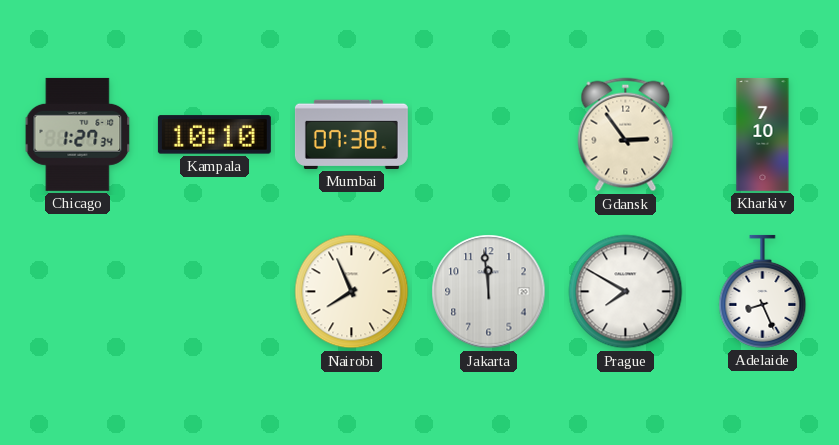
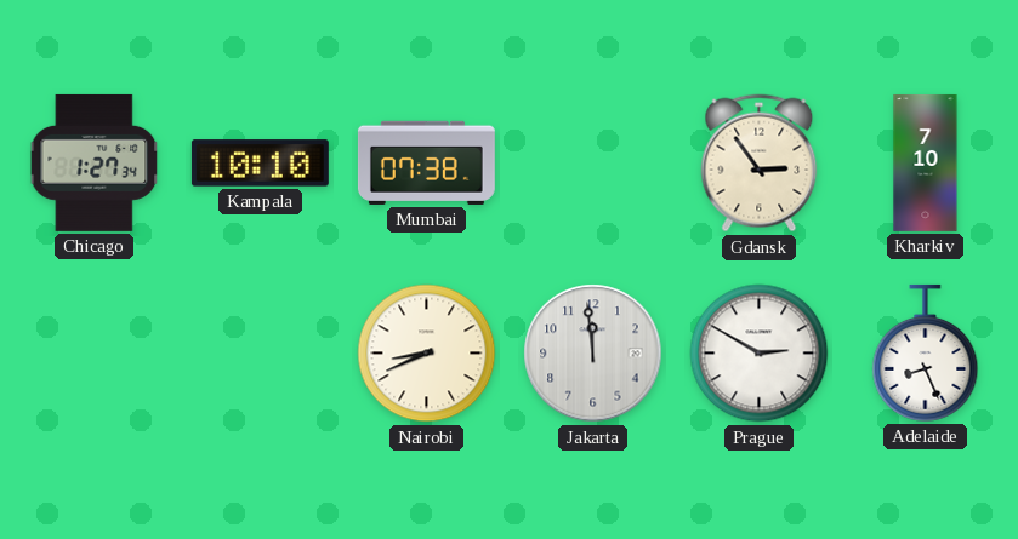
Nairobi: 7:56 -> 8:41 (427, 354)
Prague: 7:50 -> 2:50 (760, 354)
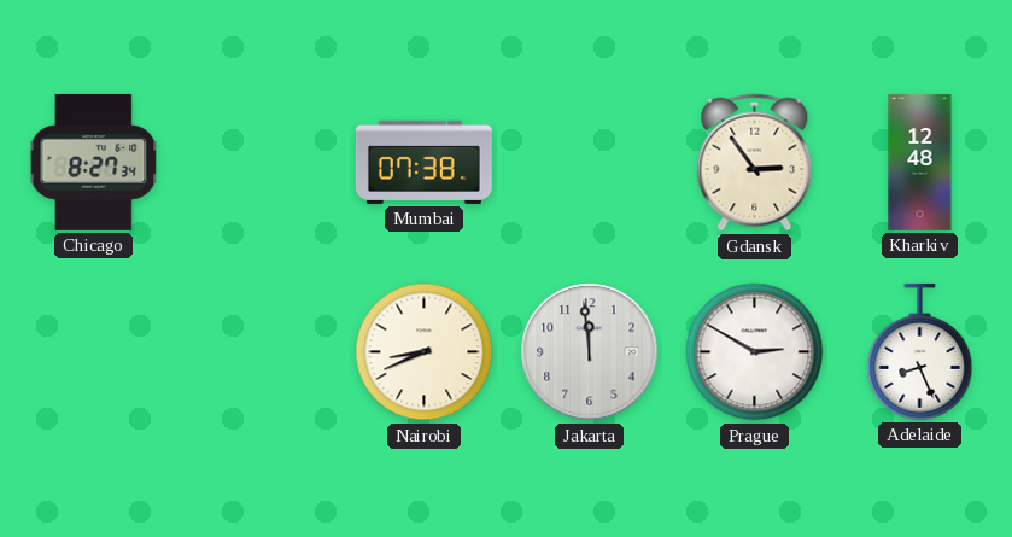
Chicago: 1:27 -> 8:27 (94, 162)
Kampala: 10:10 -> none (260, 164)
Kharkiv: 7:10 -> 12:48 (920, 162)
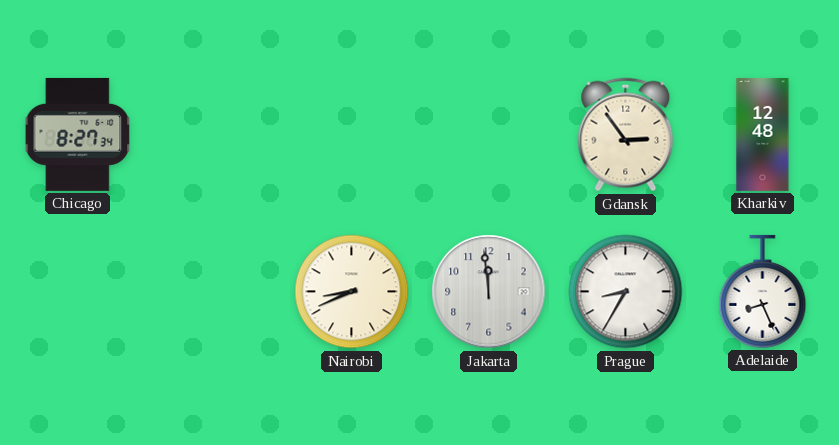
Mumbai: 07:38 -> none (423, 162)
Prague: 2:50 -> 8:35 (626, 292)
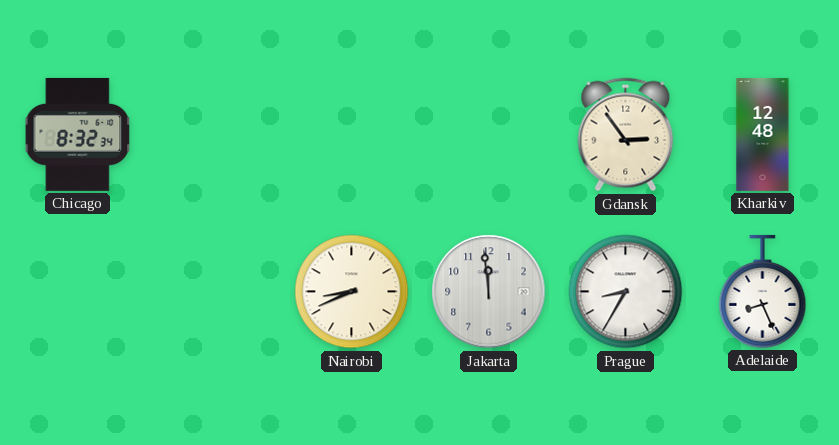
Chicago: 8:27 -> 8:32 (78, 134)
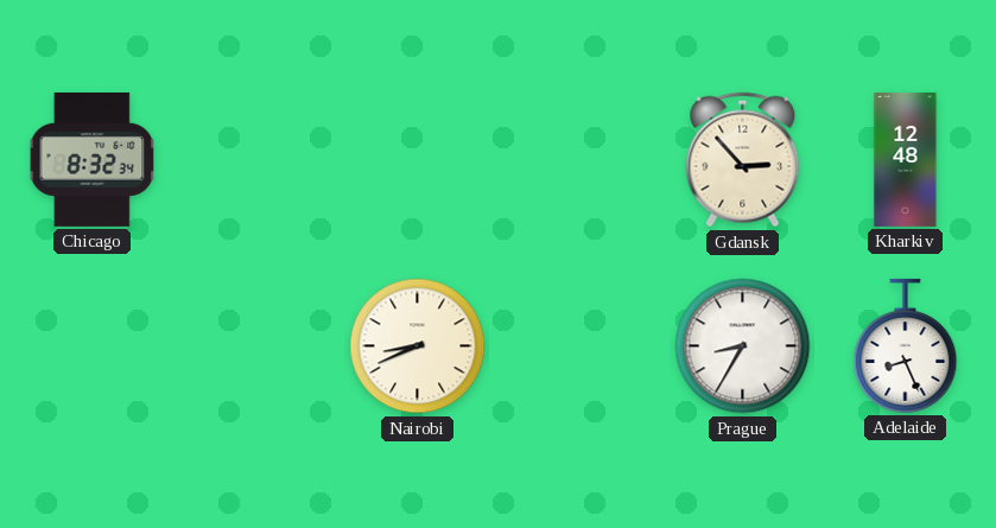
Gdansk: 2:54 -> 2:53 (743, 160)
Jakarta: 11:59 -> none (489, 292)
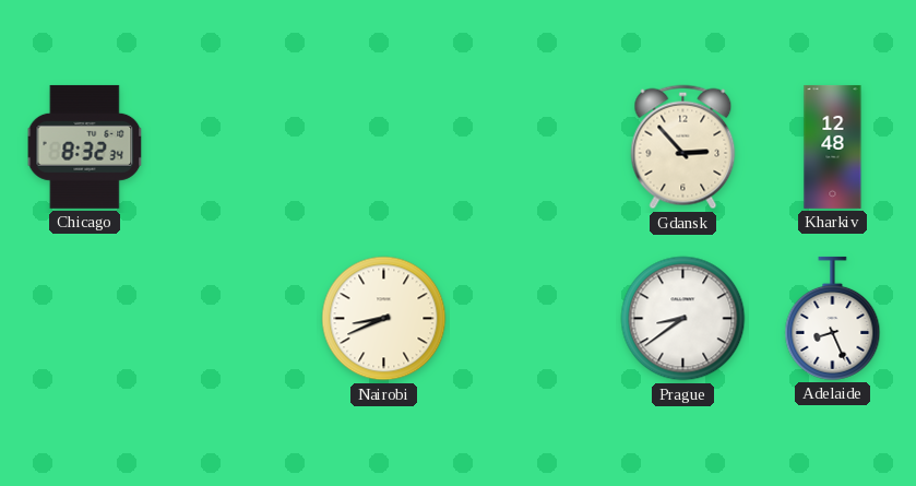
Prague: 8:35 -> 8:39 (683, 319)
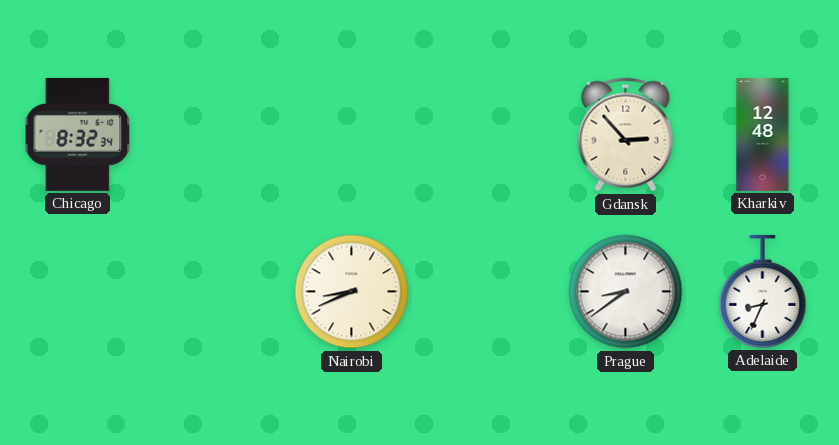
Adelaide: 8:26 -> 8:34 (763, 291)
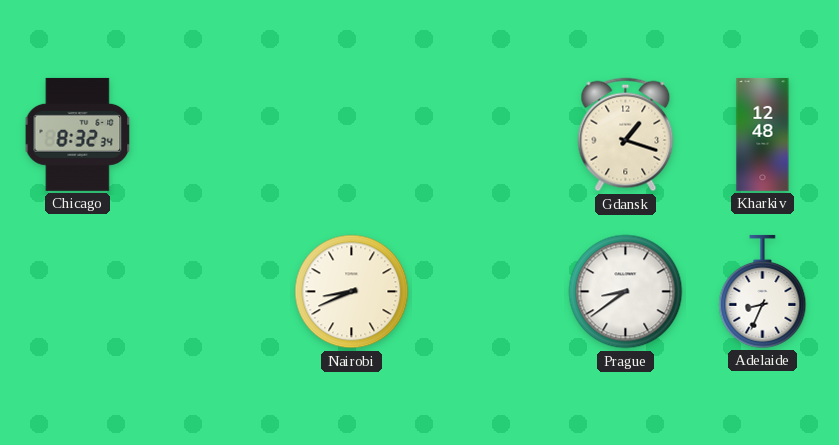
Gdansk: 2:53 -> 1:18 (626, 135)
